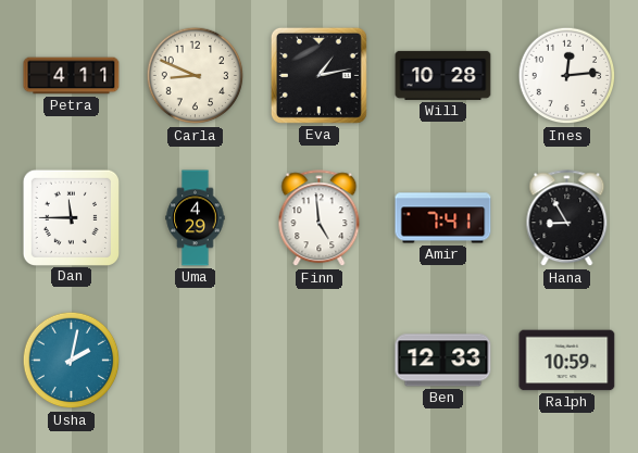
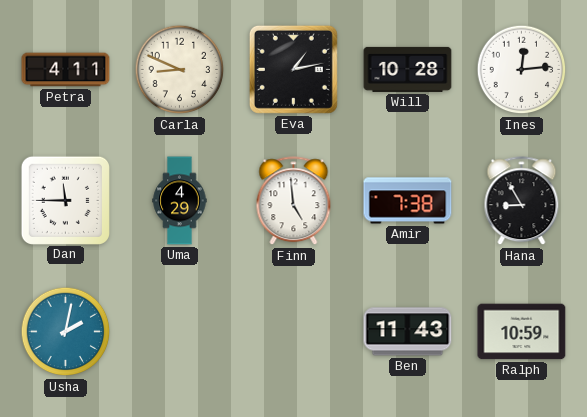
Amir: 7:41 -> 7:38 (408, 201)
Ben: 12:33 -> 11:43 (408, 332)
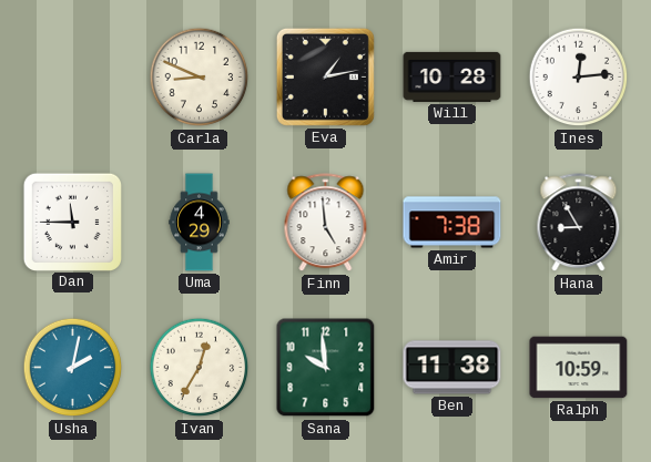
Petra: 4:11 -> none (66, 70)
Ivan: none -> 12:35 (200, 368)
Sana: none -> 9:59 (326, 368)
Ben: 11:43 -> 11:38 (452, 368)
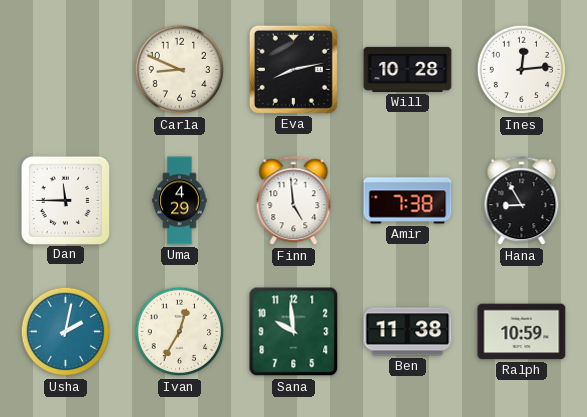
Eva: 1:13 -> 8:13 (293, 69)
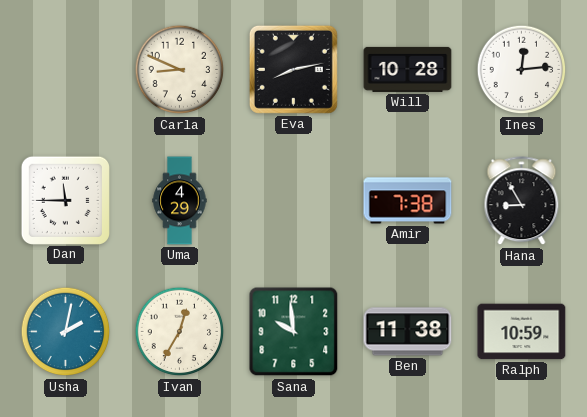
Finn: 4:59 -> none (294, 201)
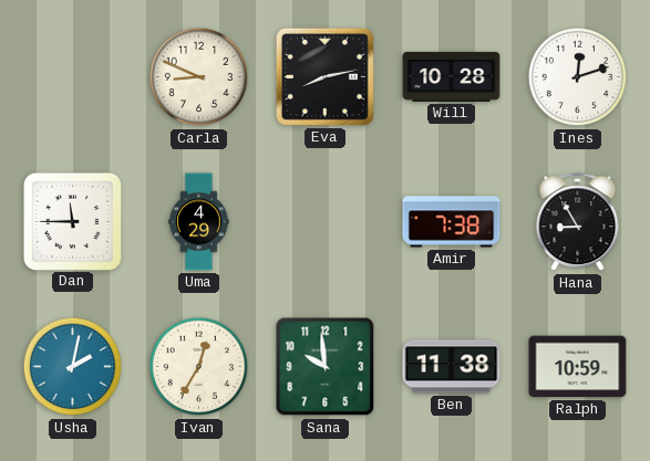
Ines: 12:14 -> 12:12 (578, 77)
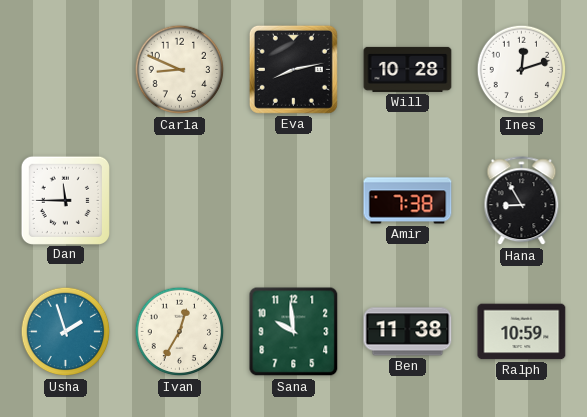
Uma: 4:29 -> none (199, 222)
Usha: 2:02 -> 1:57 (66, 332)
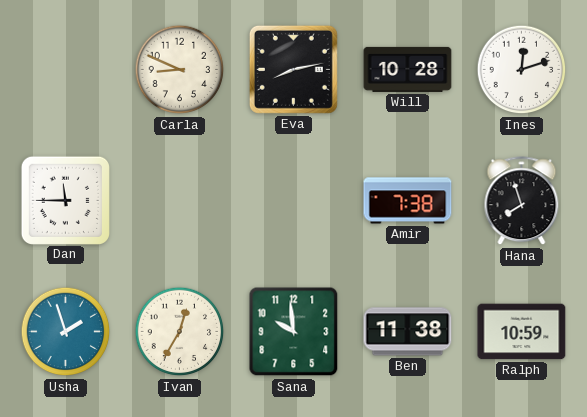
Hana: 8:55 -> 7:57 (522, 201)
